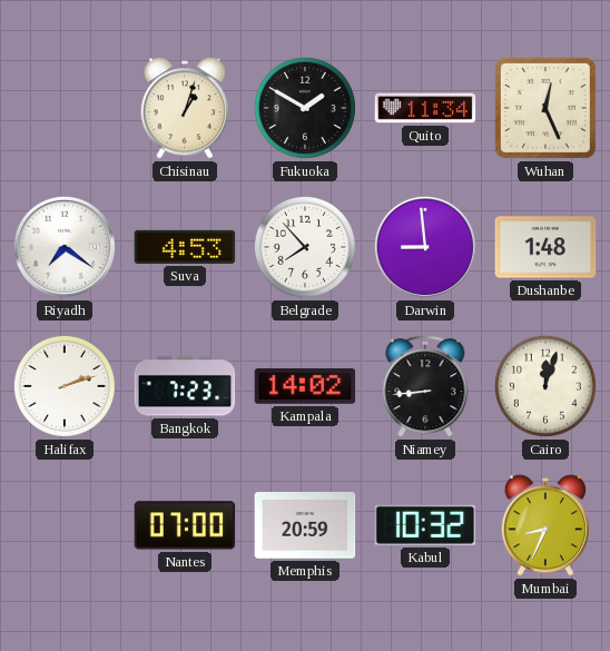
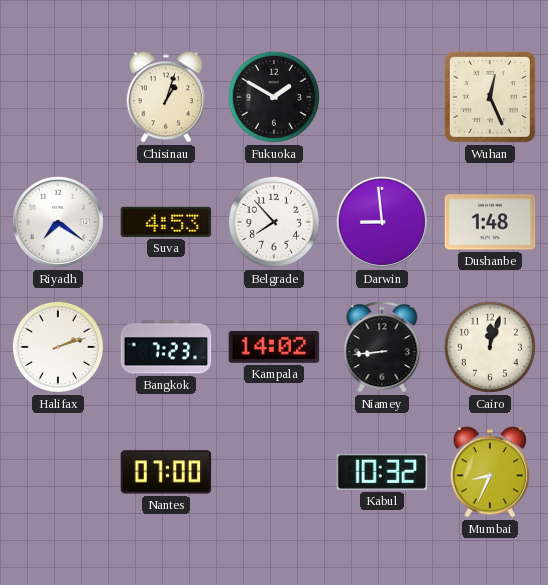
Quito: 11:34 -> none (425, 108)
Memphis: 20:59 -> none (305, 525)
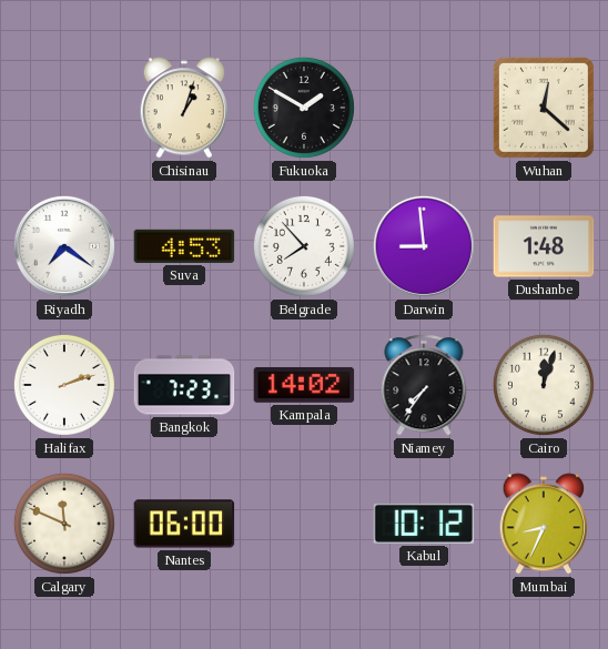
Wuhan: 12:26 -> 12:22 (544, 108)
Niamey: 8:44 -> 7:36 (424, 385)
Calgary: none -> 11:49 (64, 524)
Nantes: 07:00 -> 06:00 (184, 524)
Kabul: 10:32 -> 10:12 (424, 524)
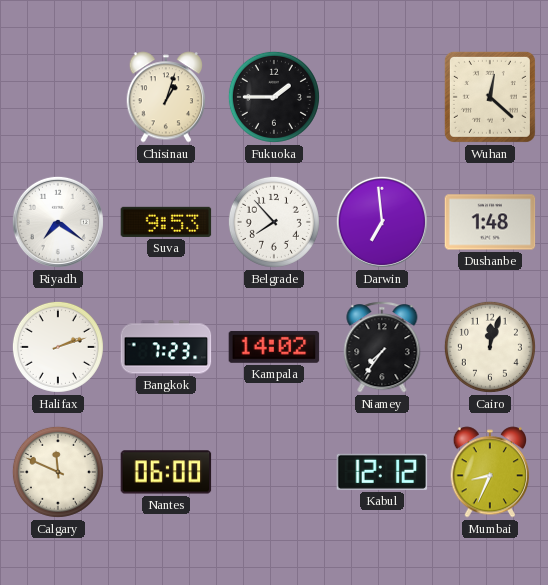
Fukuoka: 1:50 -> 1:45 (274, 97)
Suva: 4:53 -> 9:53 (166, 222)
Darwin: 8:59 -> 6:59 (382, 222)
Kabul: 10:12 -> 12:12 (382, 472)
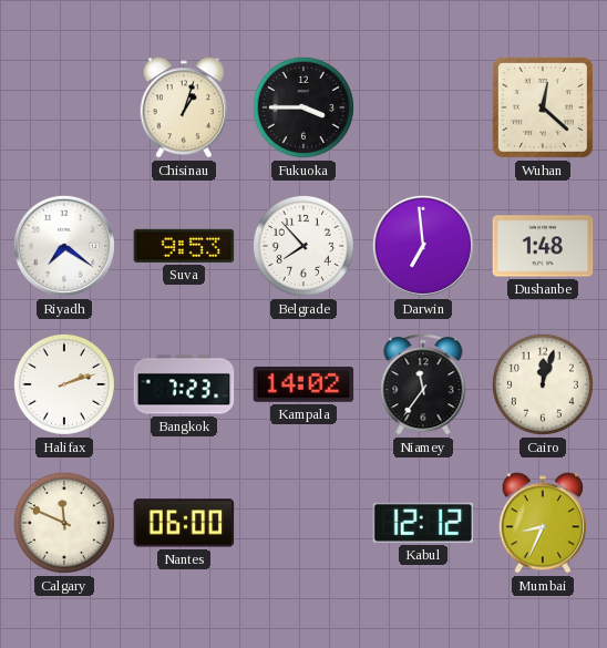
Fukuoka: 1:45 -> 3:45 (303, 107)
Niamey: 7:36 -> 11:36 (423, 384)
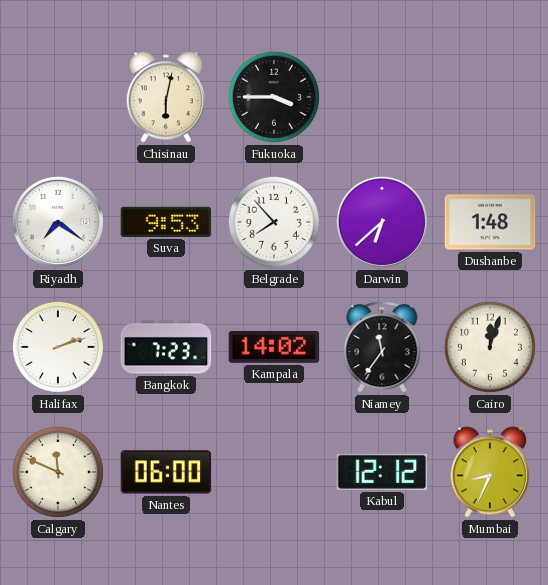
Chisinau: 1:03 -> 6:02 (165, 97)
Wuhan: 12:22 -> none (543, 107)
Darwin: 6:59 -> 6:38 (382, 222)
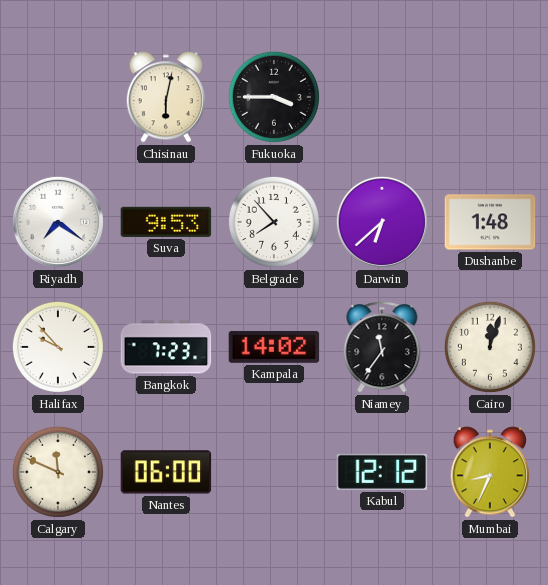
Halifax: 2:12 -> 9:53 (58, 347)
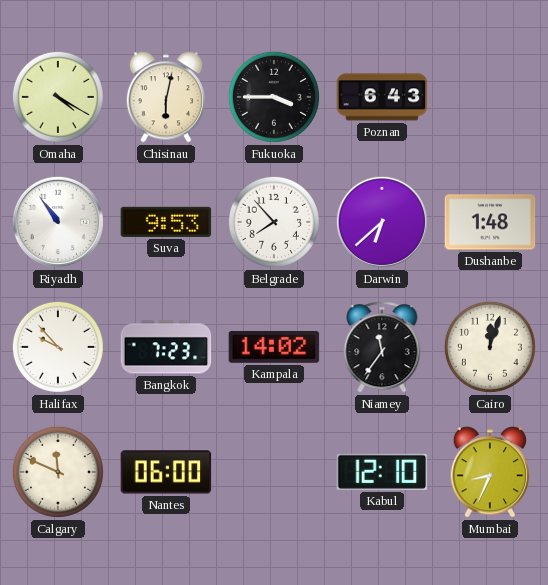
Omaha: none -> 4:20 (58, 97)
Poznan: none -> 6:43 (382, 97)
Riyadh: 7:21 -> 10:54 (58, 222)
Kabul: 12:12 -> 12:10 (382, 472)
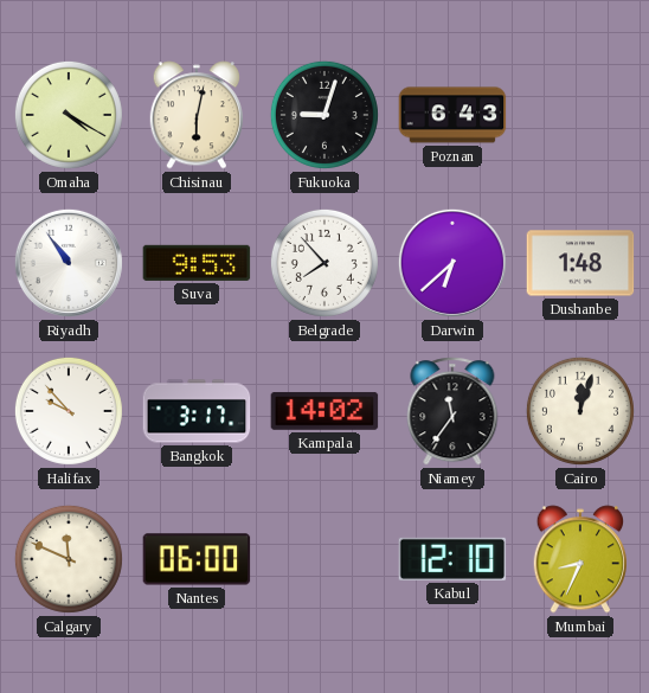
Fukuoka: 3:45 -> 9:03 (324, 115)
Bangkok: 7:23 -> 3:17 (197, 411)
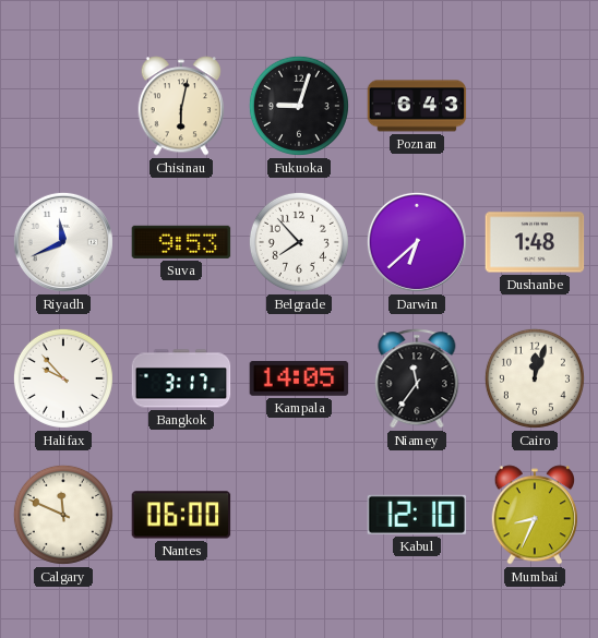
Omaha: 4:20 -> none (69, 115)
Riyadh: 10:54 -> 11:41 (63, 242)
Kampala: 14:02 -> 14:05 (299, 378)
